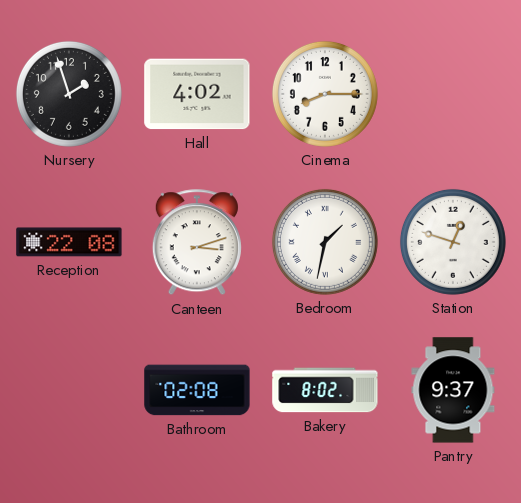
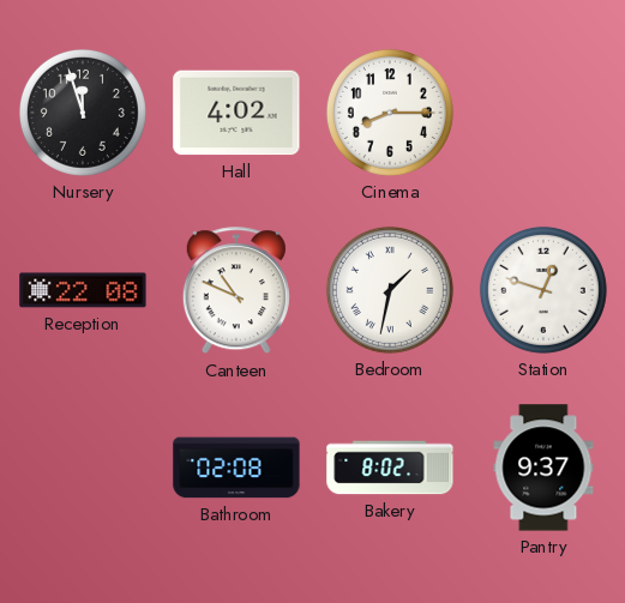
Nursery: 1:57 -> 11:57 (83, 113)
Canteen: 3:12 -> 10:49 (236, 291)
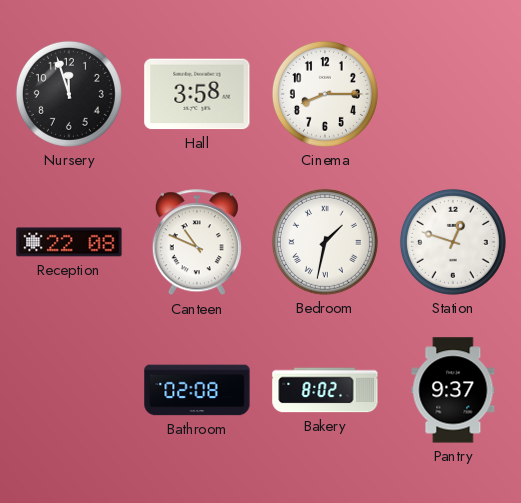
Hall: 4:02 -> 3:58 (197, 94)
